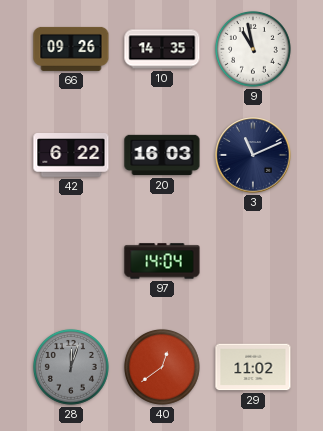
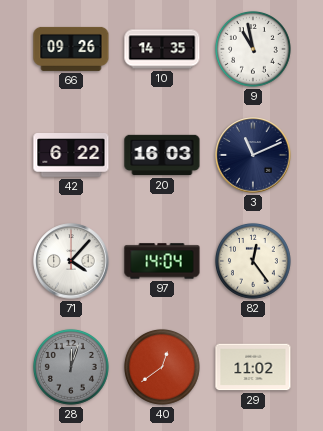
71: none -> 4:07 (71, 261)
82: none -> 12:24 (253, 261)
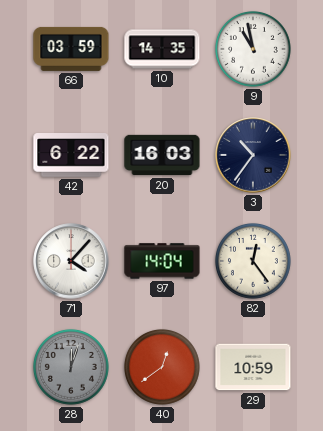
66: 09:26 -> 03:59 (71, 49)
3: 11:11 -> 10:36 (253, 155)
29: 11:02 -> 10:59 (253, 367)
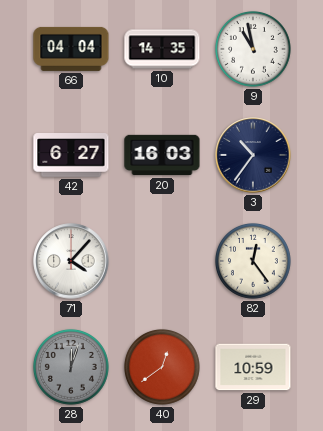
66: 03:59 -> 04:04 (71, 49)
42: 6:22 -> 6:27 (71, 156)
97: 14:04 -> none (162, 261)
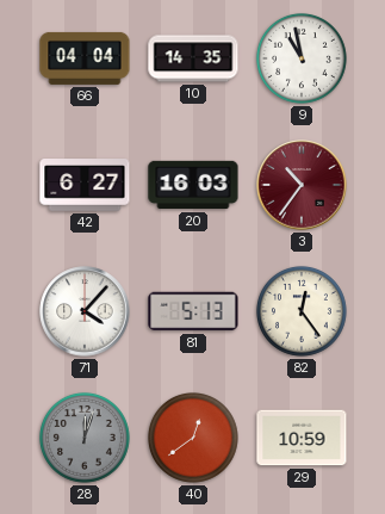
3 dial: navy -> burgundy (302, 185)
81: none -> 5:13 (193, 311)
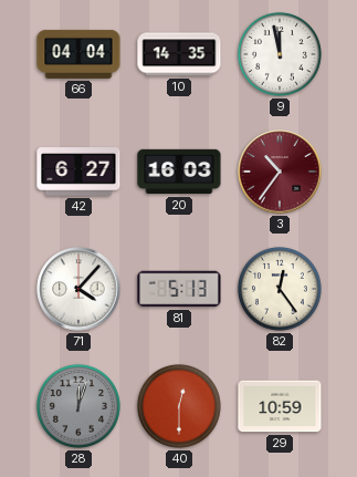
9: 10:58 -> 11:58 (280, 54)
40: 12:39 -> 12:30 (179, 406)
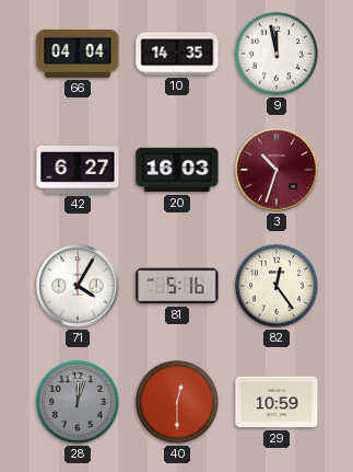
3: 10:36 -> 10:33 (276, 170)
71: 4:07 -> 4:05 (78, 286)
81: 5:13 -> 5:16 (177, 286)
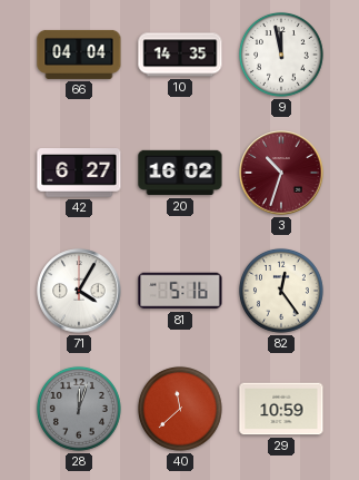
20: 16:03 -> 16:02 (180, 173)
40: 12:30 -> 11:38 (180, 409)
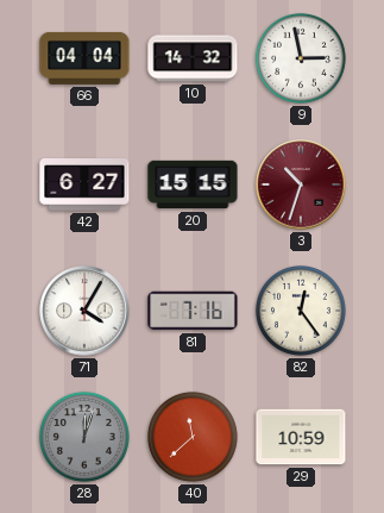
10: 14:35 -> 14:32 (193, 58)
9: 11:58 -> 2:58 (301, 58)
20: 16:02 -> 15:15 (193, 184)
81: 5:16 -> 7:16 (193, 311)
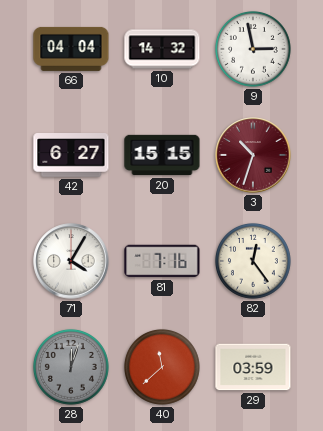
29: 10:59 -> 03:59 (253, 367)
